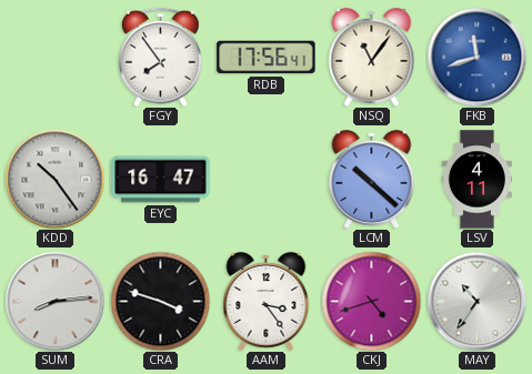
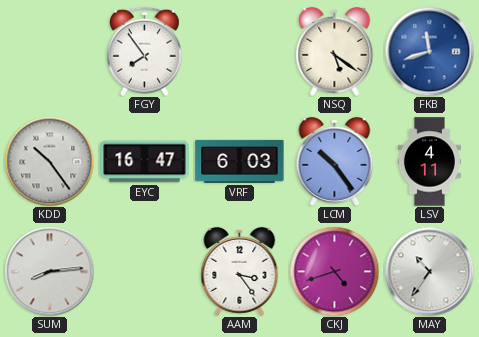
RDB: 17:56 -> none (267, 58)
NSQ: 11:06 -> 5:21 (335, 51)
VRF: none -> 6:03 (240, 161)
LCM: 10:22 -> 10:24 (335, 161)
CRA: 3:48 -> none (160, 301)
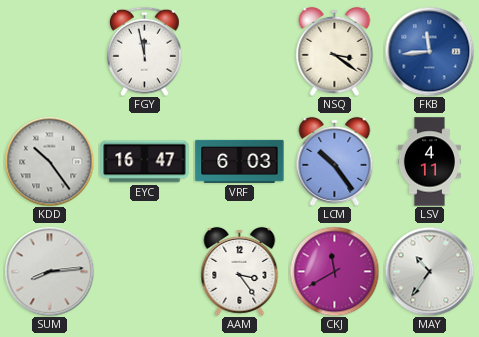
FGY: 7:54 -> 11:58 (145, 51)
NSQ: 5:21 -> 3:21 (335, 51)
FKB: 11:42 -> 11:44 (429, 51)
CKJ: 4:42 -> 11:40 (334, 271)
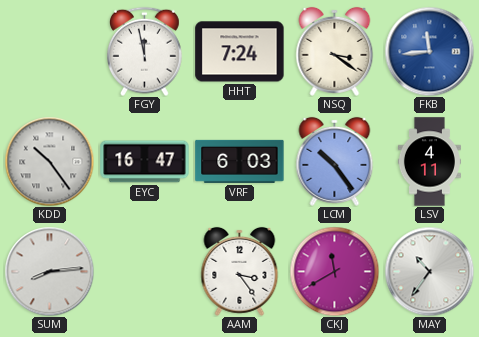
HHT: none -> 7:24 (240, 52)
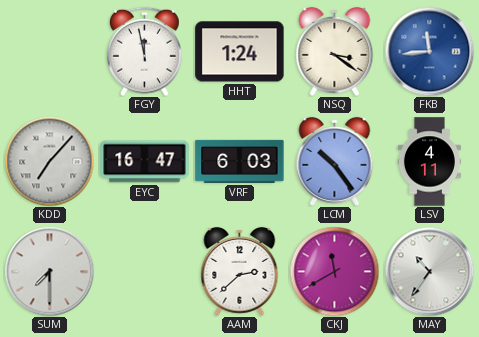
HHT: 7:24 -> 1:24 (240, 52)
KDD: 10:24 -> 7:07 (49, 161)
SUM: 8:14 -> 7:30 (49, 271)
AAM: 3:24 -> 2:38 (240, 271)
